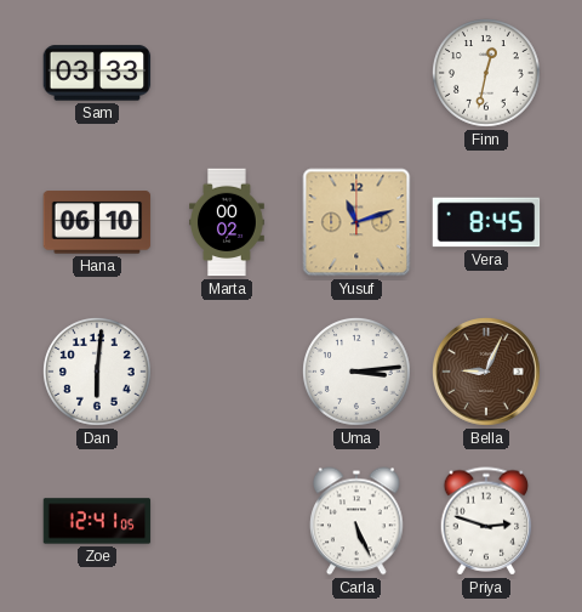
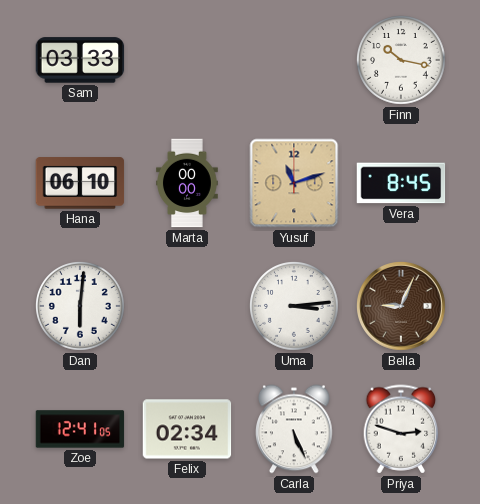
Finn: 12:32 -> 10:17 (402, 61)
Marta: 00:02 -> 00:00 (188, 183)
Felix: none -> 02:34 (187, 429)
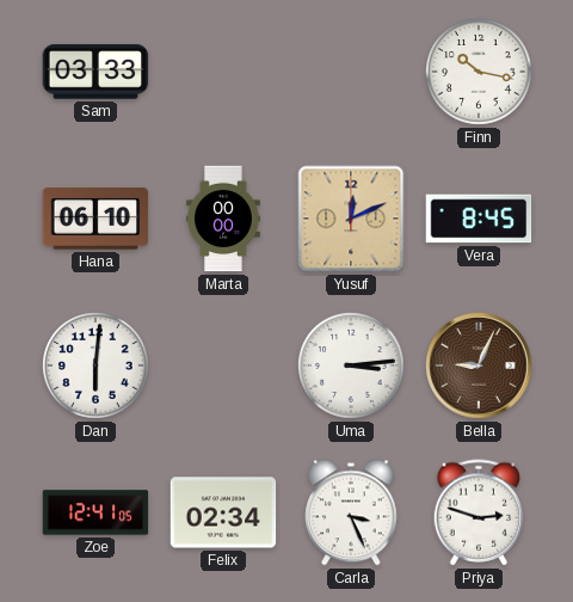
Yusuf: 11:12 -> 12:11 (351, 219)
Carla: 5:26 -> 3:26 (352, 512)
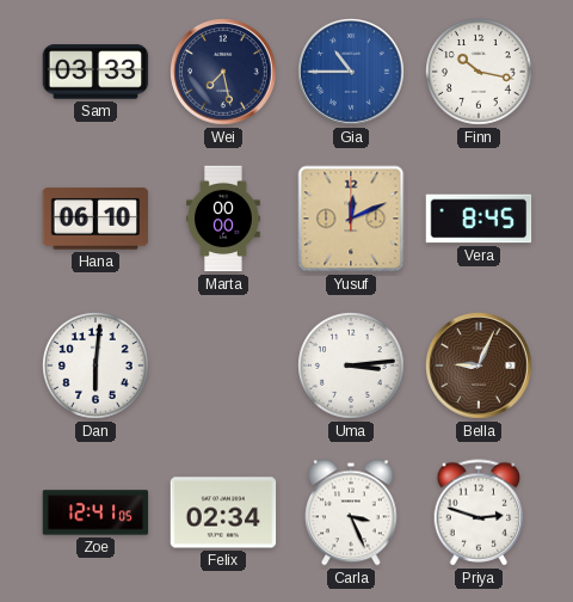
Wei: none -> 7:28 (224, 73)
Gia: none -> 10:45 (352, 73)
